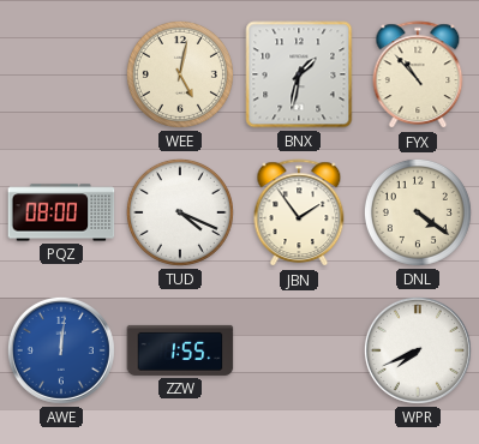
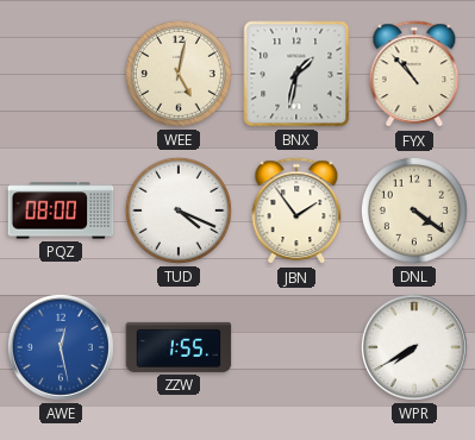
AWE: 12:01 -> 12:28 (61, 347)
WPR: 7:41 -> 7:40 (414, 347)
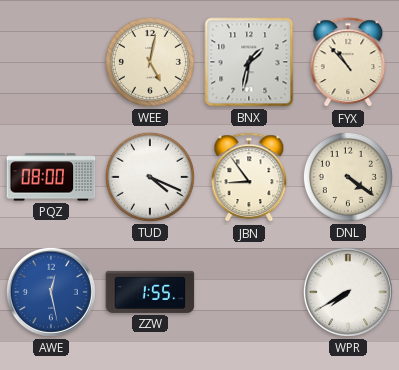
JBN: 1:54 -> 8:54 (249, 178)
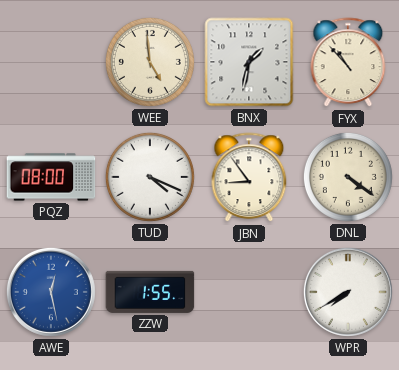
WEE: 5:02 -> 4:59 (150, 62)
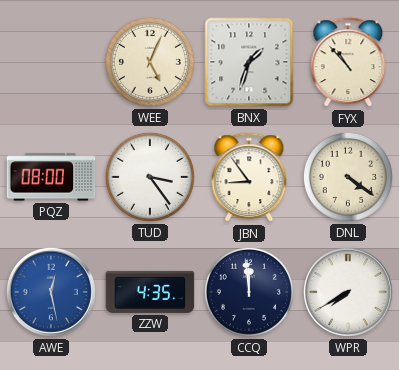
WEE: 4:59 -> 5:04 (150, 62)
BNX: 1:32 -> 1:33 (249, 62)
TUD: 4:19 -> 3:24 (150, 177)
ZZW: 1:55 -> 4:35 (150, 292)
CCQ: none -> 11:59 (249, 292)
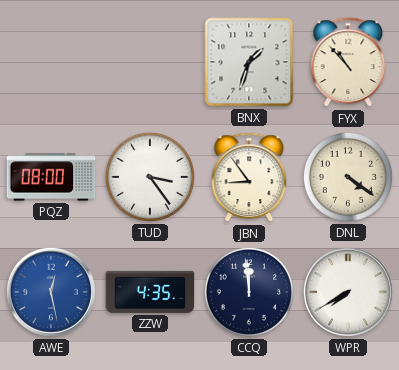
WEE: 5:04 -> none (150, 62)
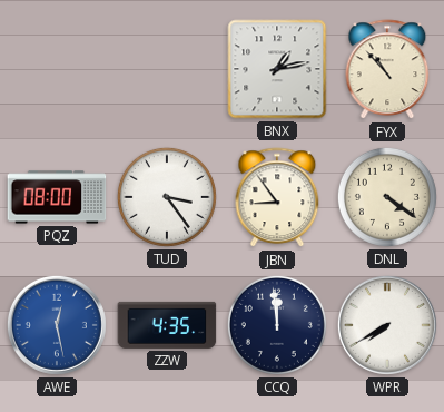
BNX: 1:33 -> 1:13 (277, 69)
